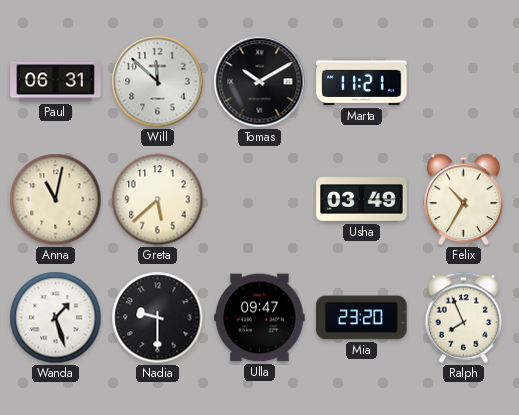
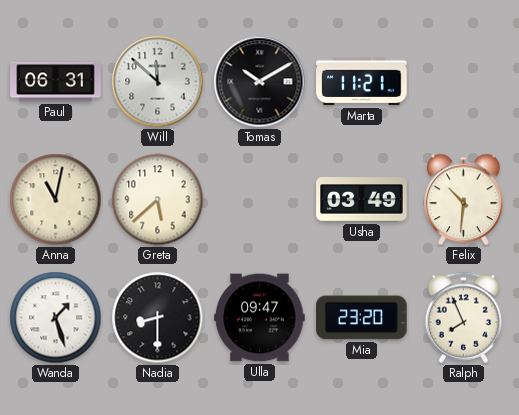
Felix: 10:35 -> 10:31 (464, 200)
Nadia: 9:30 -> 8:30 (158, 318)
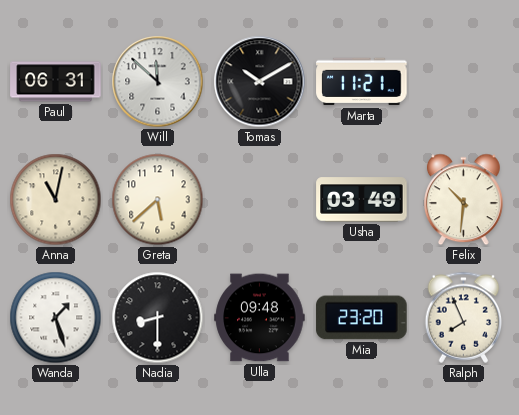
Ulla: 09:47 -> 09:48 (260, 318)
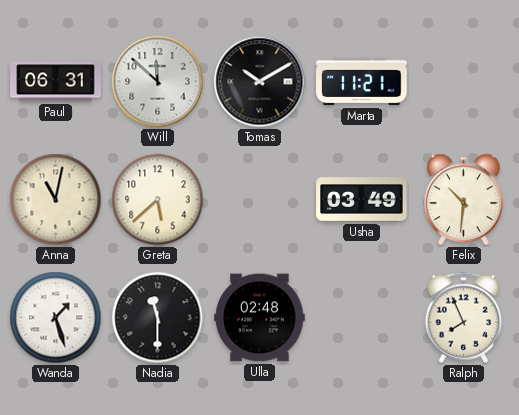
Nadia: 8:30 -> 11:30 (158, 318)
Ulla: 09:48 -> 02:48 (260, 318)
Mia: 23:20 -> none (362, 318)
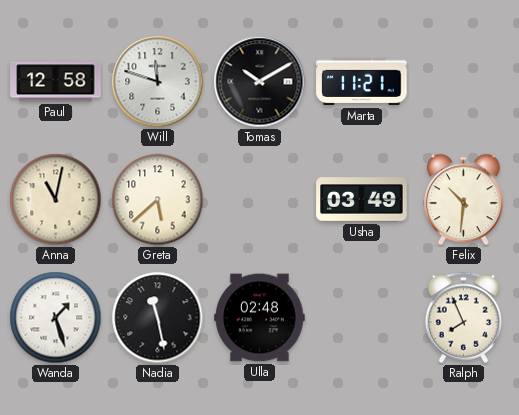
Paul: 06:31 -> 12:58 (56, 82)
Will: 11:52 -> 11:48 (158, 82)
Nadia: 11:30 -> 11:28 (158, 318)
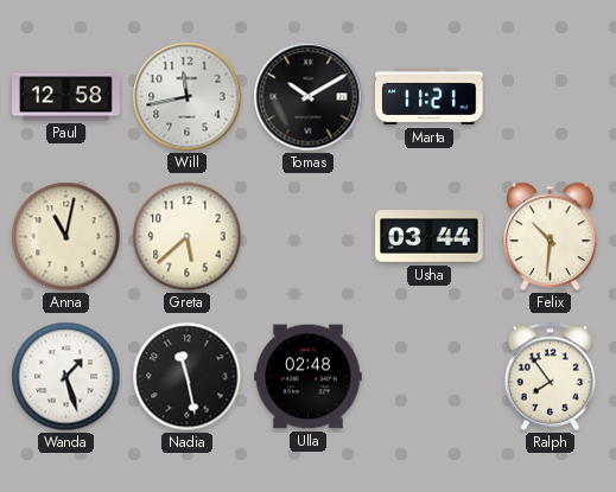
Will: 11:48 -> 11:43 (188, 97)
Usha: 03:49 -> 03:44 (430, 237)
Ralph: 7:56 -> 7:54 (551, 376)
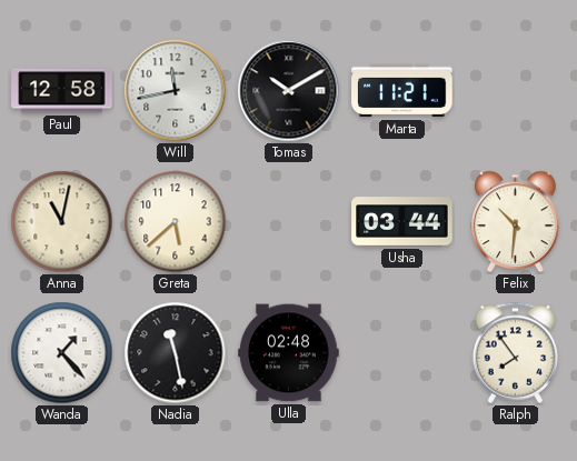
Wanda: 1:27 -> 1:23 (62, 353)
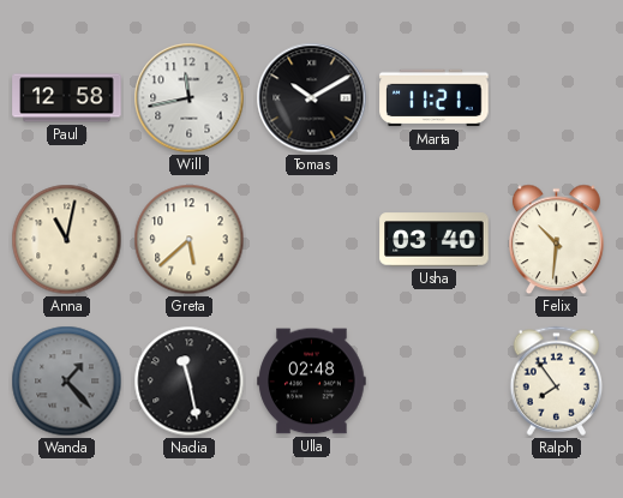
Usha: 03:44 -> 03:40 (435, 240)
Wanda dial: white -> grey (67, 382)
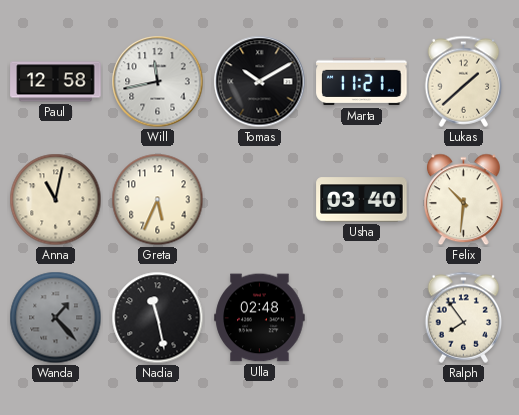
Lukas: none -> 1:38 (464, 81)
Greta: 5:38 -> 5:34 (158, 200)
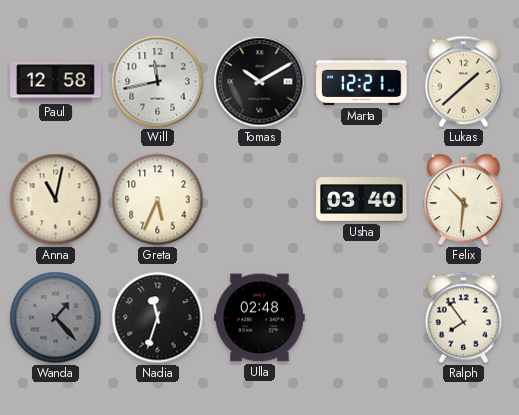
Marta: 11:21 -> 12:21 (362, 82)
Nadia: 11:28 -> 11:33 (158, 318)
